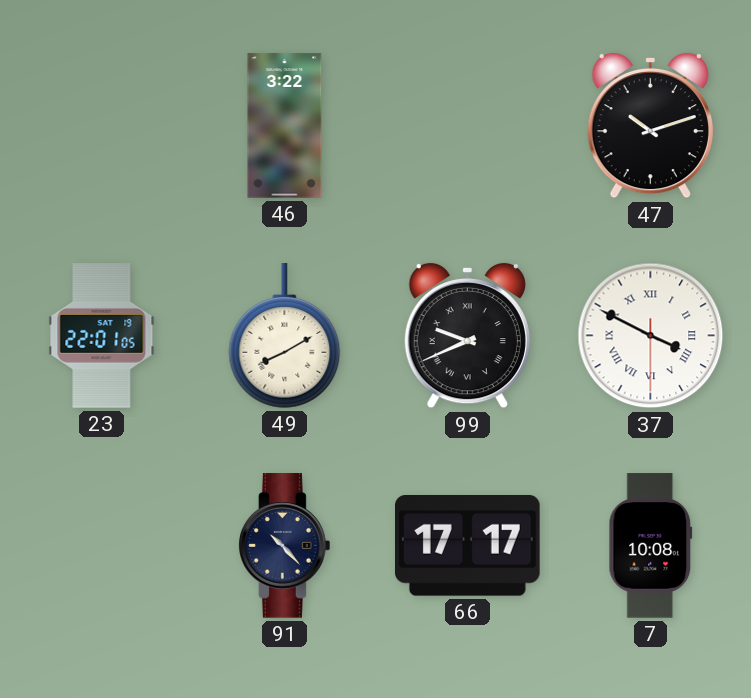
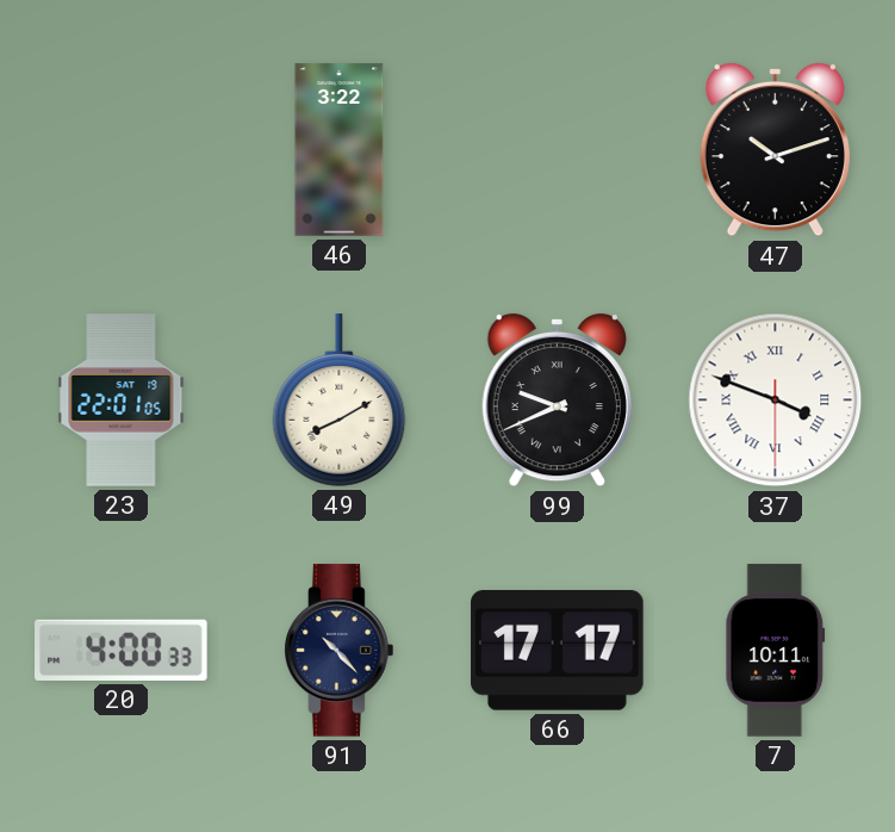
37: 3:49 -> 3:48 (776, 401)
20: none -> 4:00 (122, 650)
7: 10:08 -> 10:11 (776, 651)
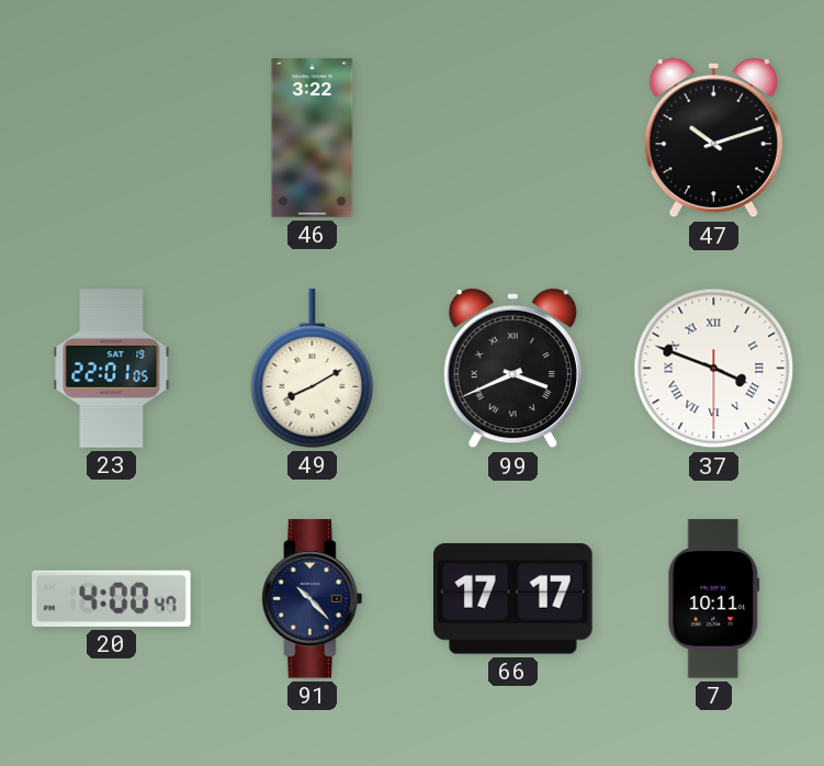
99: 9:41 -> 3:41 (512, 369)
20: 4:00:33 -> 4:00:47 (112, 598)
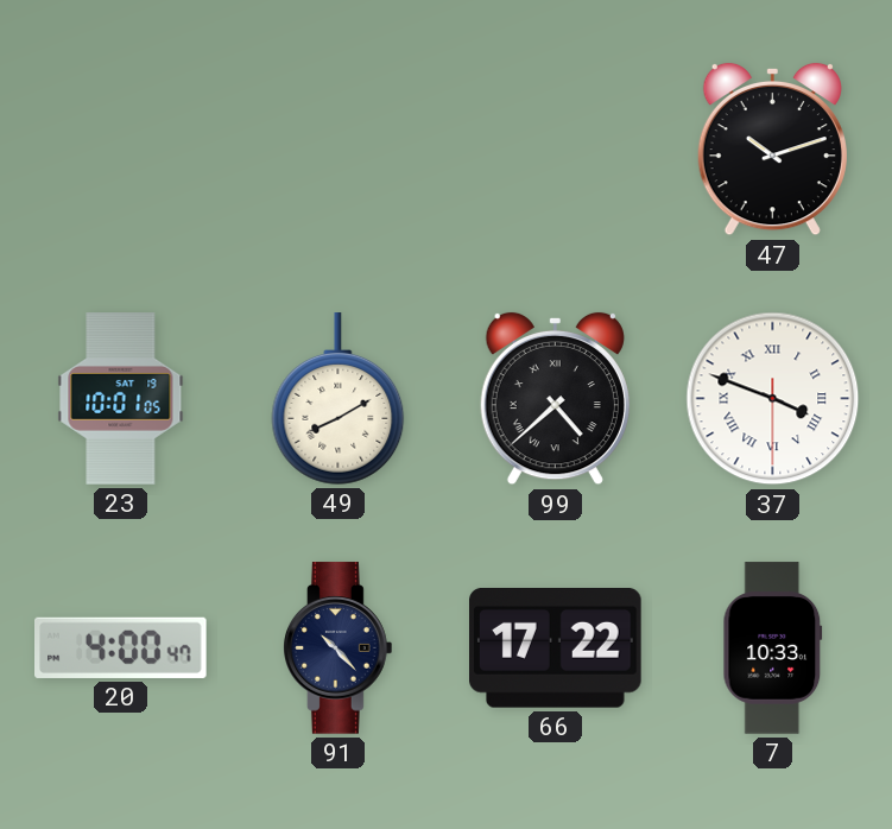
46: 3:22 -> none (313, 138)
23: 22:01 -> 10:01 (121, 399)
99: 3:41 -> 4:38 (555, 399)
66: 17:17 -> 17:22 (556, 648)
7: 10:11 -> 10:33 (773, 648)
